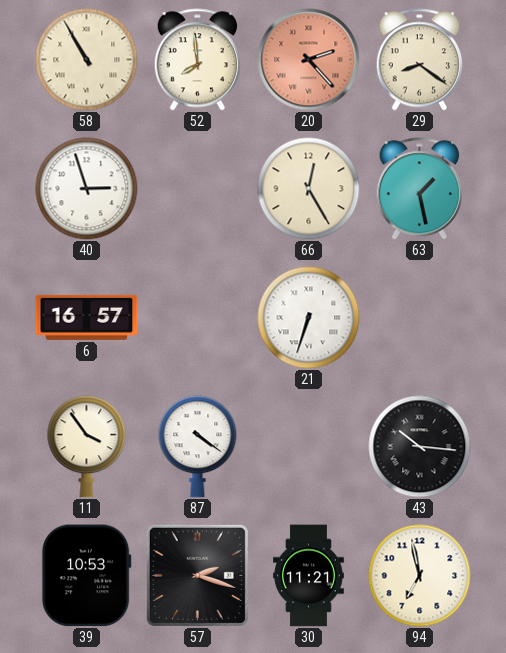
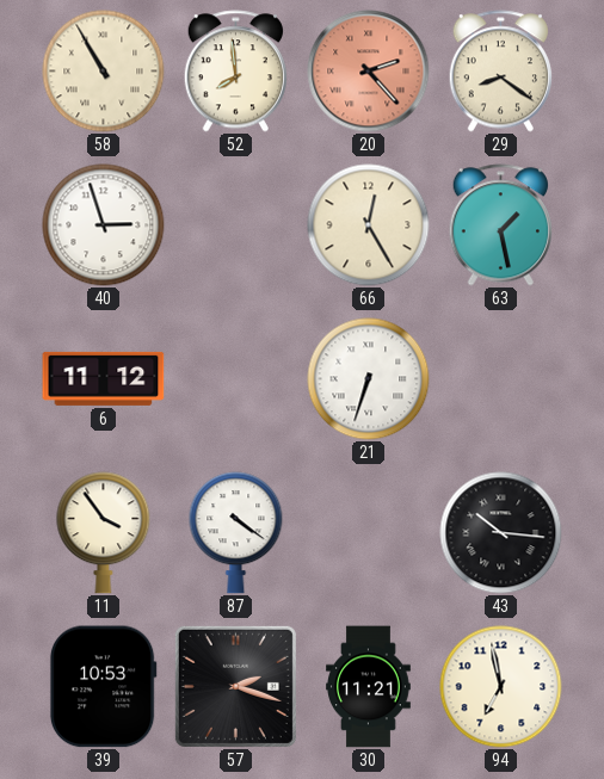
6: 16:57 -> 11:12 (104, 378)
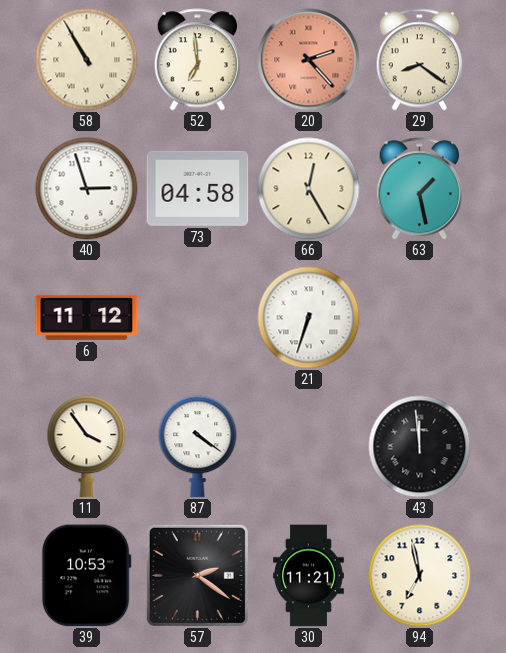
52: 7:59 -> 6:59 (197, 60)
73: none -> 04:58 (198, 188)
43: 10:16 -> 11:59 (420, 447)
57: 2:18 -> 2:21 (197, 575)
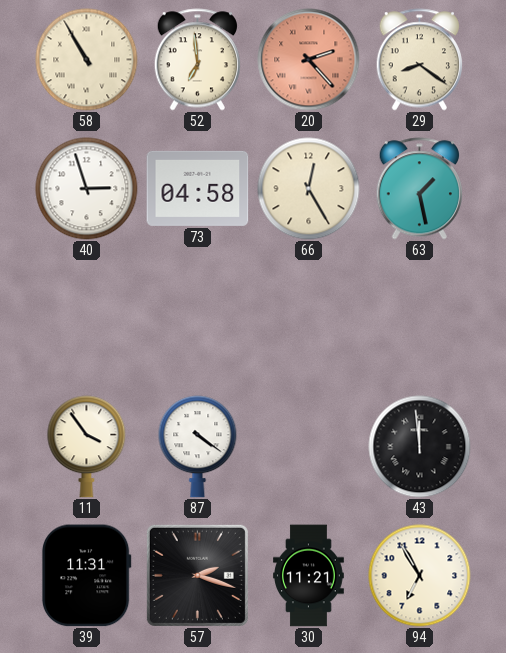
6: 11:12 -> none (87, 317)
21: 6:33 -> none (309, 318)
39: 10:53 -> 11:31 (86, 576)
57: 2:21 -> 2:18 (197, 575)
94: 6:58 -> 6:55 (420, 576)
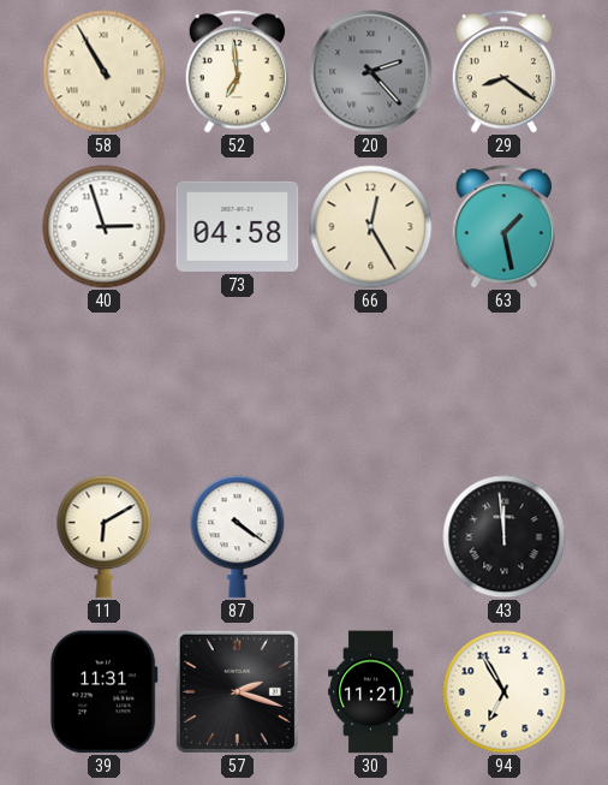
20 dial: salmon -> grey (371, 72)
11: 3:54 -> 6:10 (105, 537)
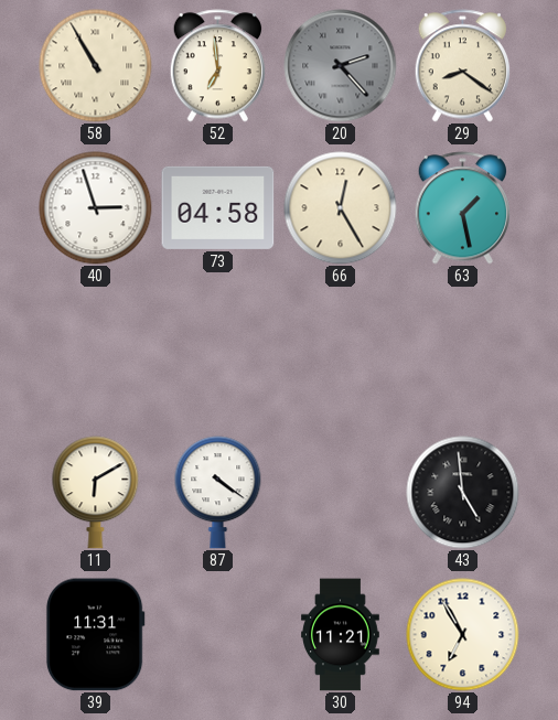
43: 11:59 -> 4:59 (463, 493)
57: 2:18 -> none (237, 691)
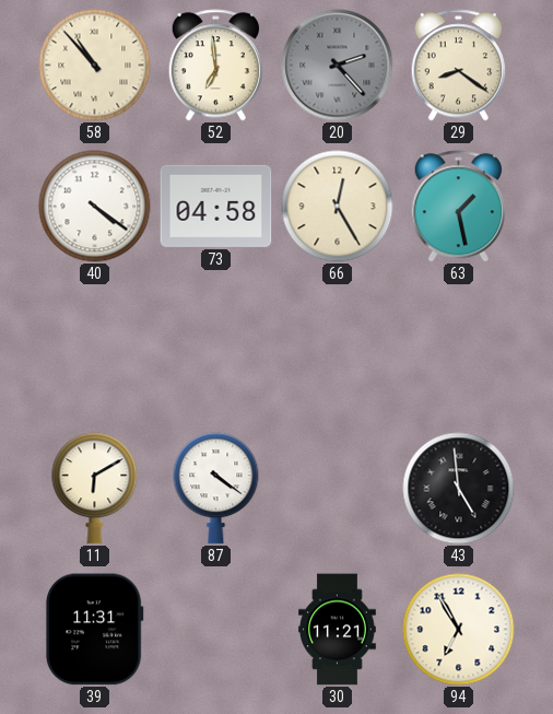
58: 10:55 -> 10:53 (95, 66)
40: 2:57 -> 4:21 (95, 207)
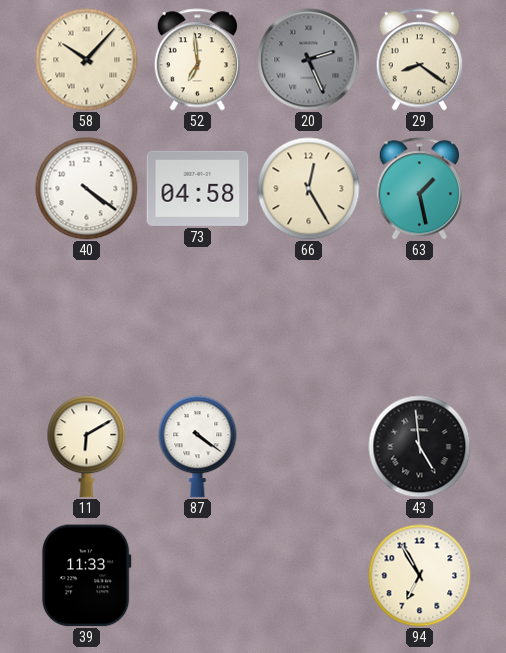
58: 10:53 -> 10:07 (87, 60)
20: 2:23 -> 2:26 (309, 60)
39: 11:31 -> 11:33 (86, 576)
30: 11:21 -> none (338, 630)
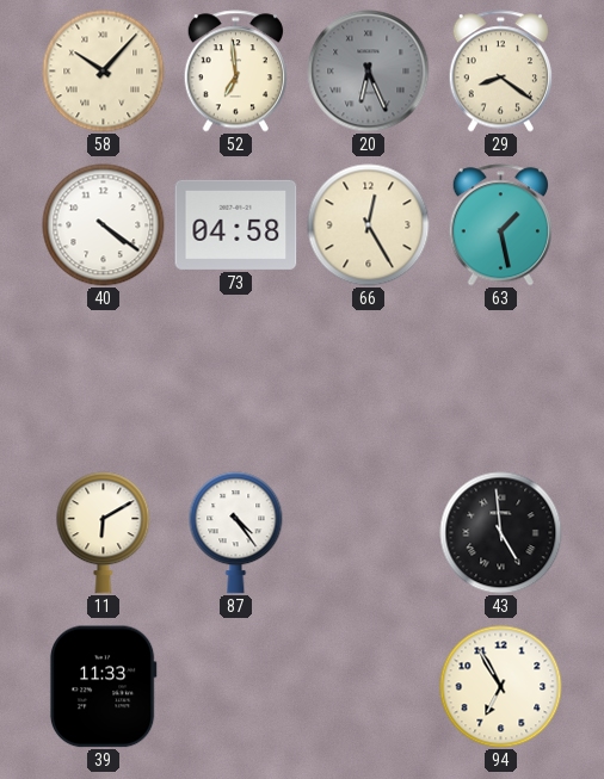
20: 2:26 -> 6:26 (369, 72)
87: 4:21 -> 4:24 (236, 533)
